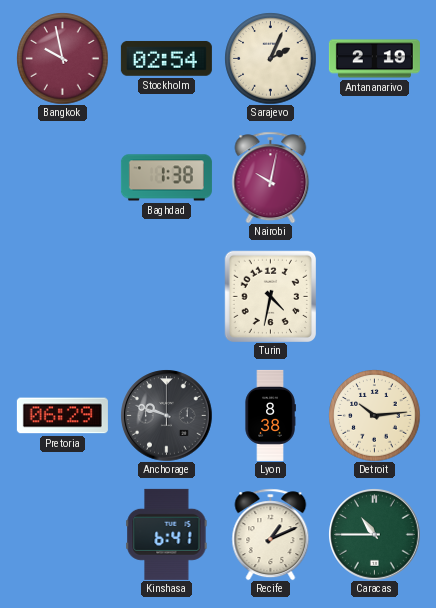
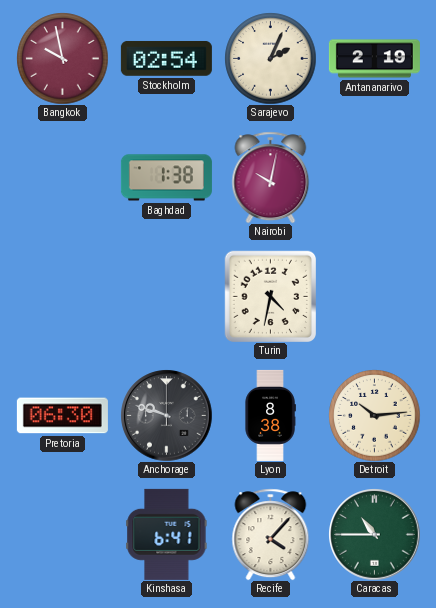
Pretoria: 06:29 -> 06:30 (62, 416)
Recife: 1:11 -> 4:07 (271, 534)
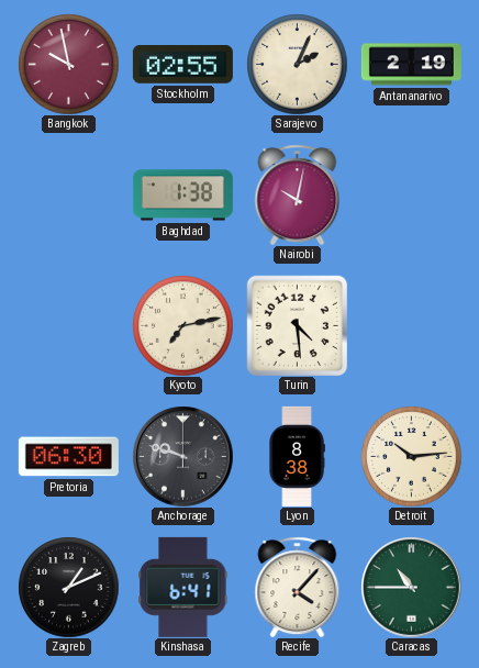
Stockholm: 02:54 -> 02:55 (182, 65)
Kyoto: none -> 7:13 (182, 325)
Turin: 4:32 -> 4:29 (297, 325)
Zagreb: none -> 1:11 (68, 587)
